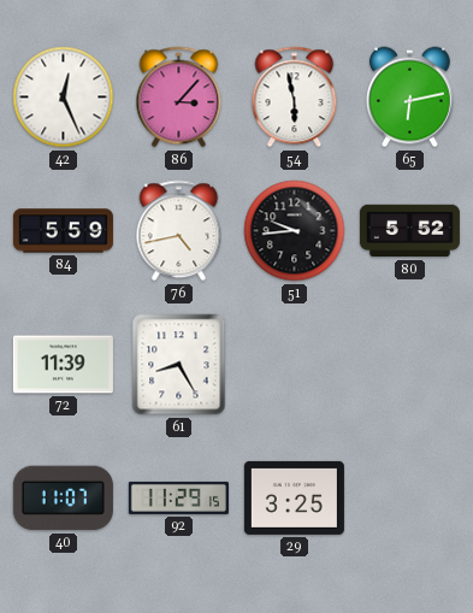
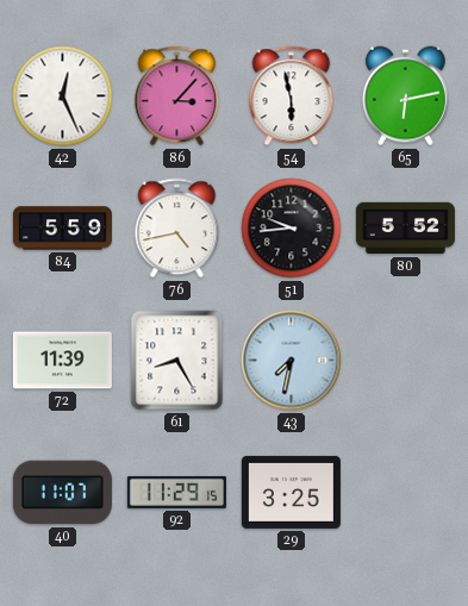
43: none -> 7:32 (292, 361)
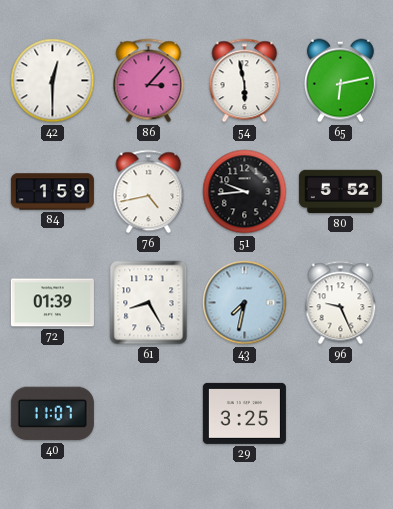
42: 12:26 -> 12:30 (53, 81)
84: 5:59 -> 1:59 (52, 192)
72: 11:39 -> 01:39 (52, 303)
96: none -> 9:26 (341, 303)
92: 11:29 -> none (176, 492)
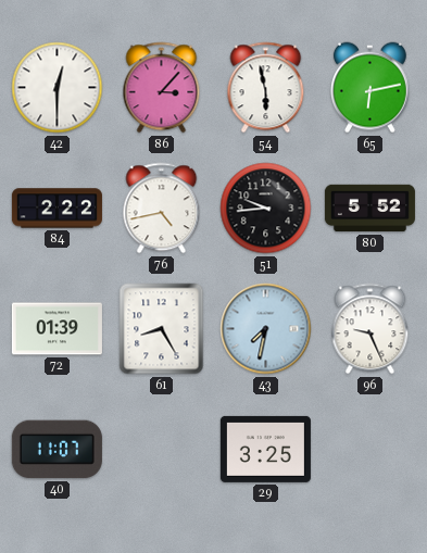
84: 1:59 -> 2:22 (56, 209)
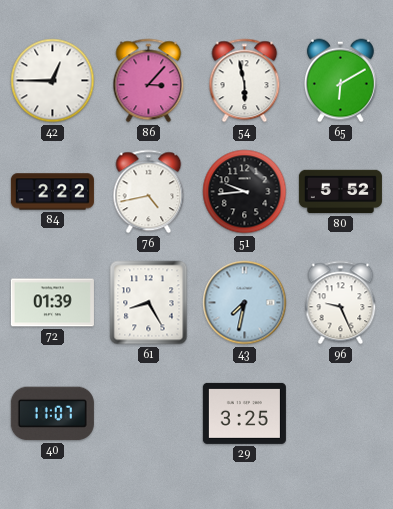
42: 12:30 -> 12:45 (53, 81)
65: 6:13 -> 6:10 (341, 81)
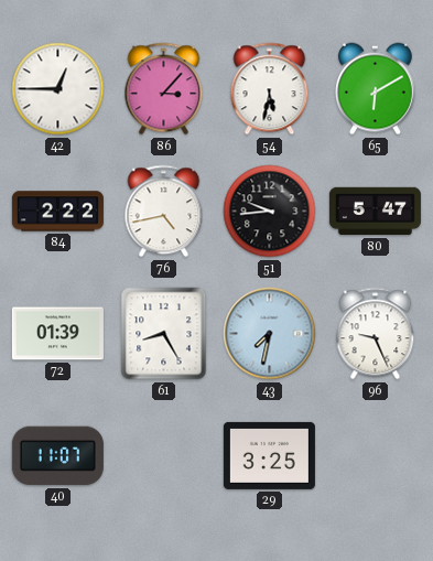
54: 5:58 -> 5:32 (270, 89)
80: 5:52 -> 5:47 (375, 212)
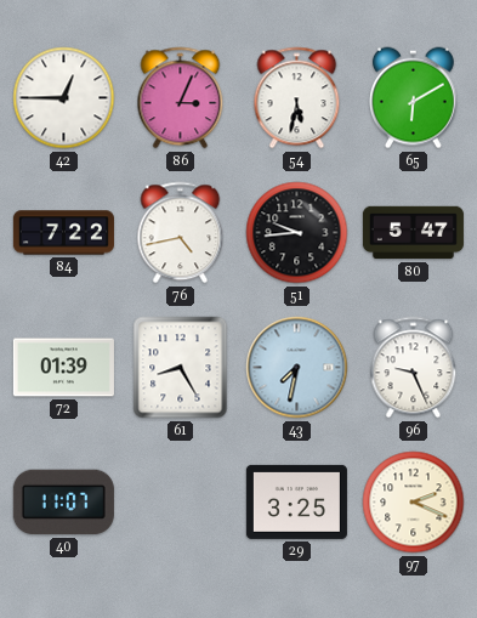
86: 3:07 -> 3:04 (181, 98)
84: 2:22 -> 7:22 (63, 233)
97: none -> 2:19 (414, 503)
